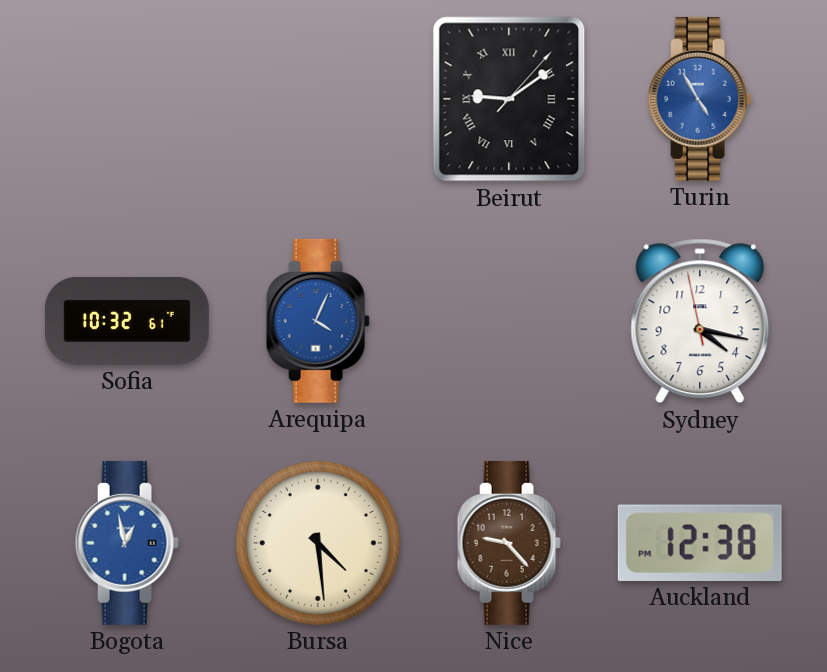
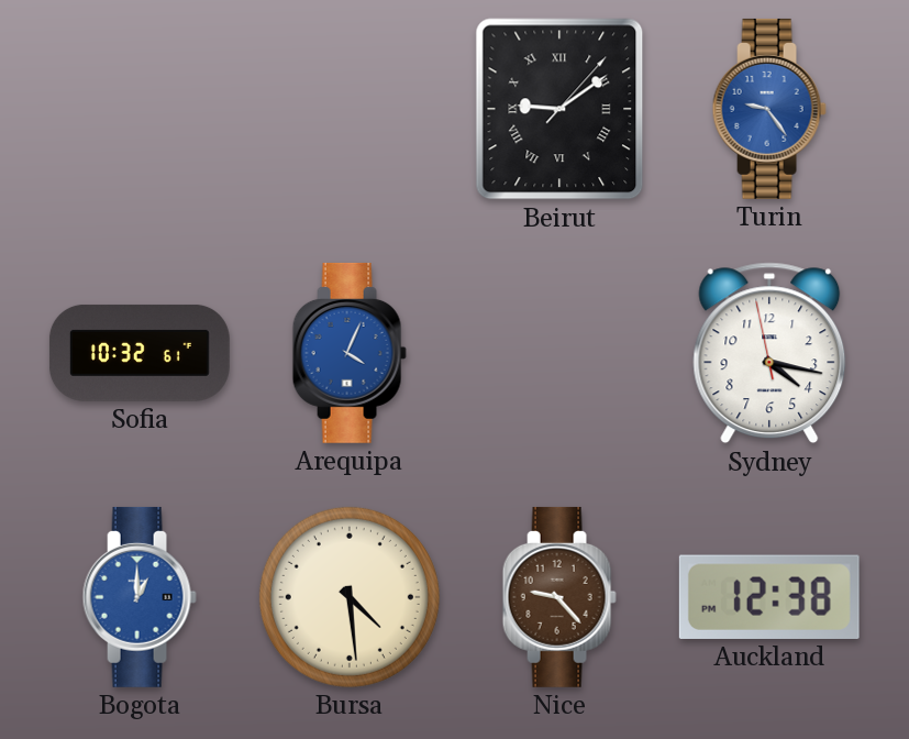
Turin: 4:55 -> 9:24 (769, 109)
Bogota: 12:58 -> 1:00 (140, 597)
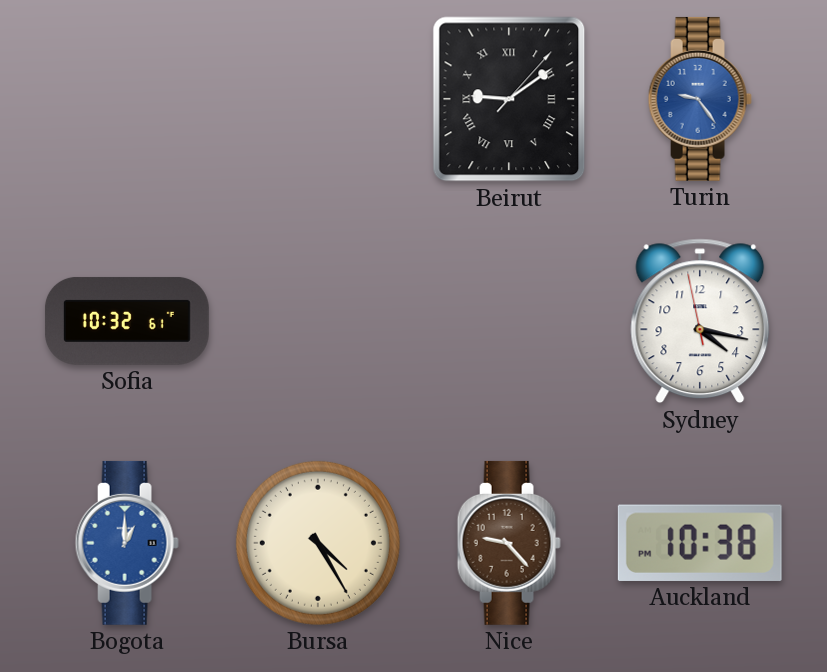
Arequipa: 4:04 -> none (350, 353)
Bursa: 4:29 -> 4:25 (318, 543)
Auckland: 12:38 -> 10:38 (700, 543)
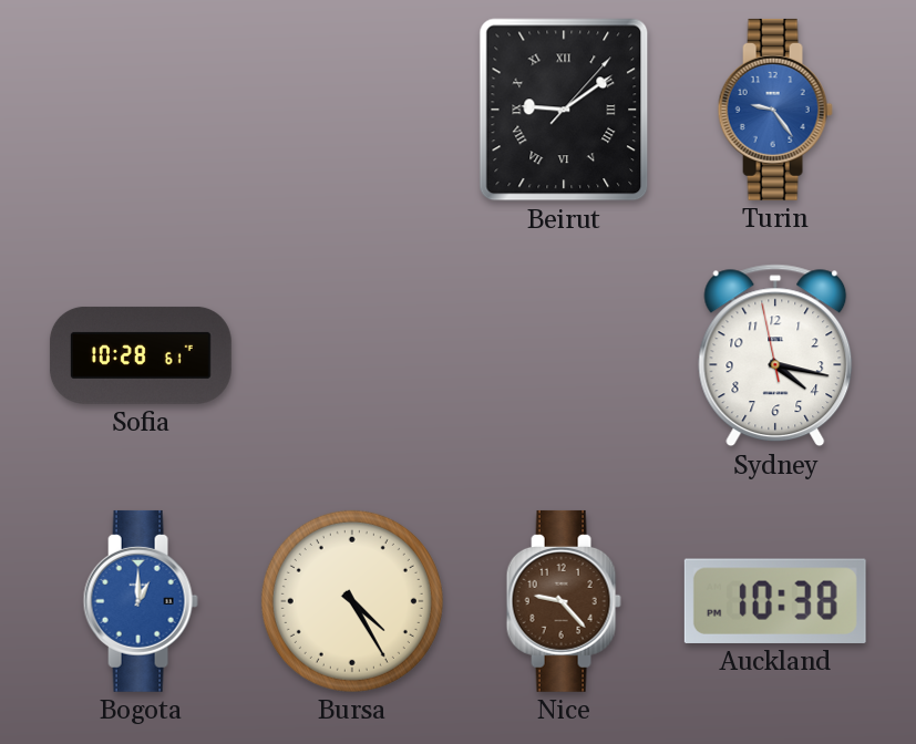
Sofia: 10:32 -> 10:28 (141, 355)
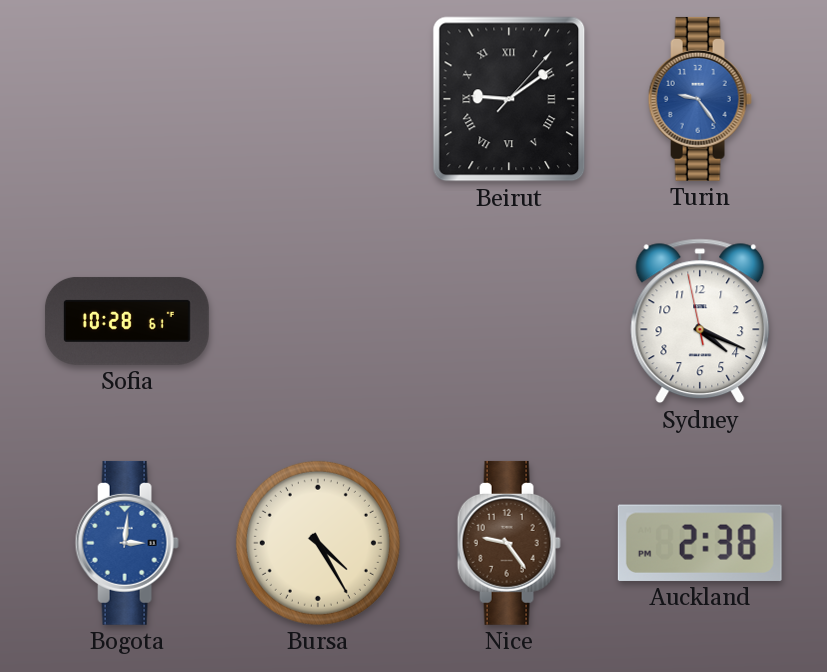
Sydney: 4:16 -> 4:18 (700, 321)
Bogota: 1:00 -> 3:01 (127, 543)
Nice: 9:23 -> 9:24 (509, 543)
Auckland: 10:38 -> 2:38 (700, 543)
